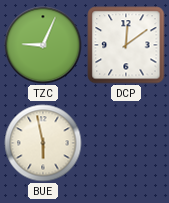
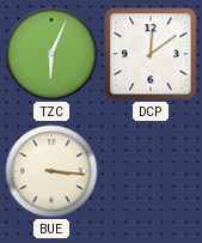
TZC: 9:04 -> 6:04 (51, 54)
BUE: 5:58 -> 3:16 (51, 171)
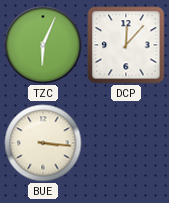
DCP: 12:09 -> 12:07 (126, 45)
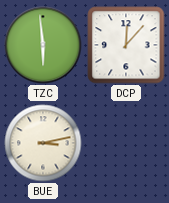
TZC: 6:04 -> 5:59 (43, 45)
BUE: 3:16 -> 3:13 (43, 143)
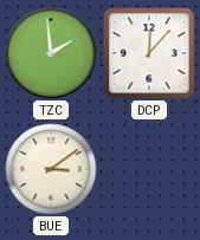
TZC: 5:59 -> 1:59 (51, 53)
BUE: 3:13 -> 3:09 (51, 169)
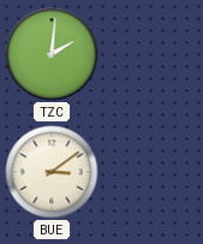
TZC: 1:59 -> 2:01 (52, 54)
DCP: 12:07 -> none (149, 53)
